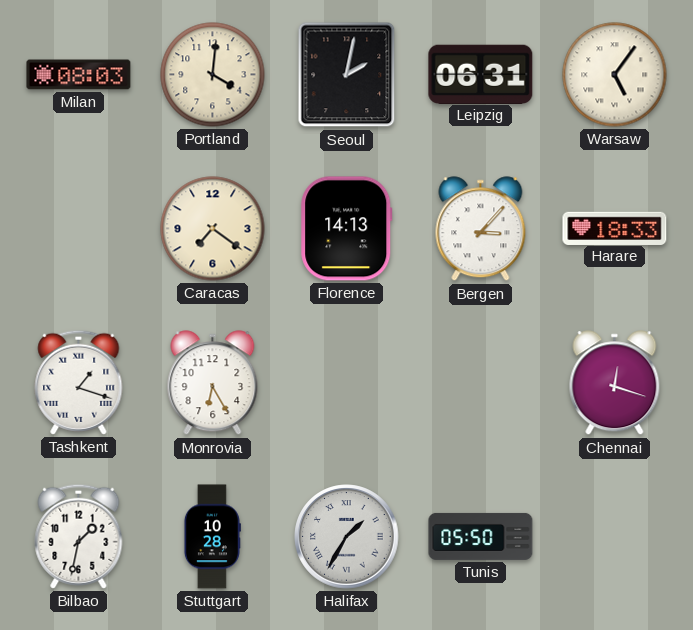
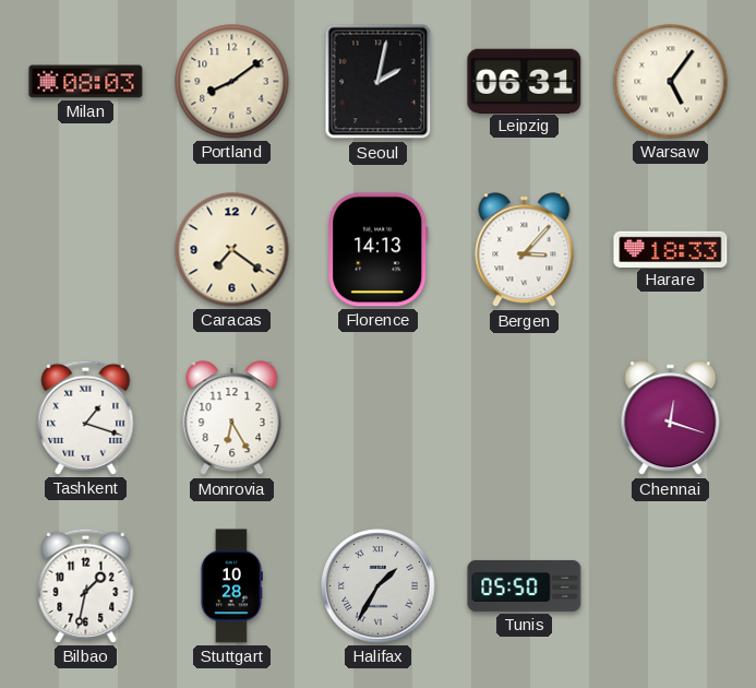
Portland: 4:01 -> 8:09 (232, 82)
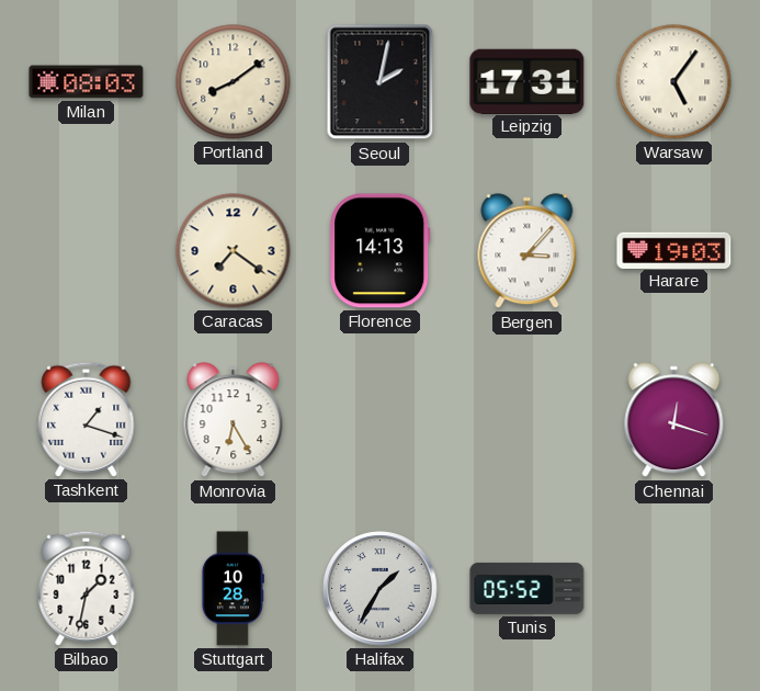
Leipzig: 06:31 -> 17:31 (528, 81)
Harare: 18:33 -> 19:03 (674, 250)
Tunis: 05:50 -> 05:52 (528, 588)
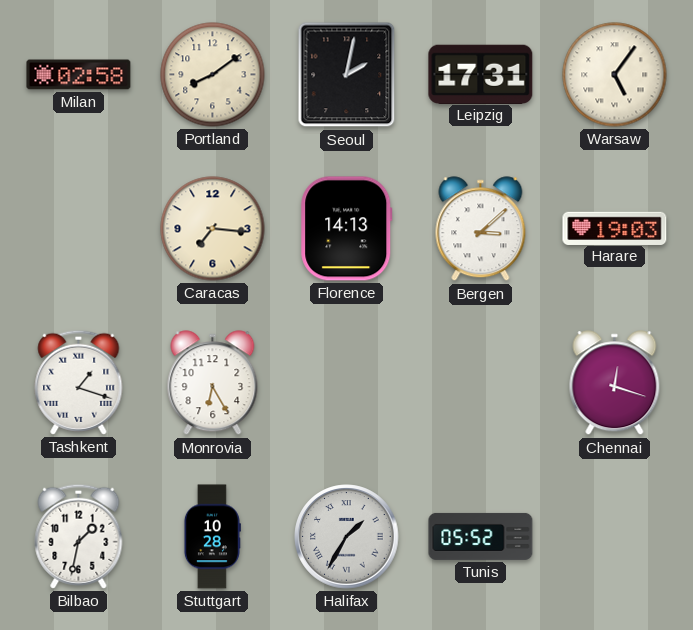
Milan: 08:03 -> 02:58 (79, 75)
Caracas: 7:21 -> 7:16 (213, 229)
Bergen: 3:07 -> 3:08 (481, 229)
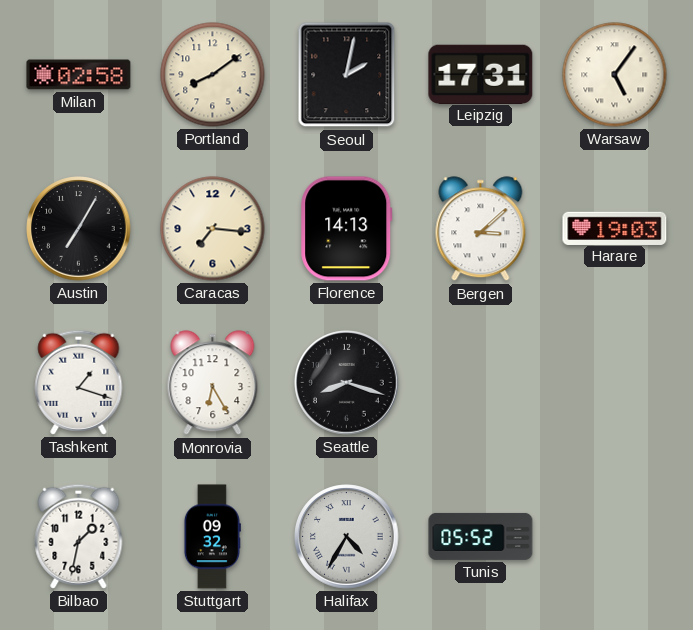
Austin: none -> 7:05 (79, 229)
Seattle: none -> 8:18 (347, 383)
Chennai: 12:18 -> none (615, 383)
Stuttgart: 10:28 -> 09:32 (212, 537)
Halifax: 1:35 -> 4:35 (347, 537)
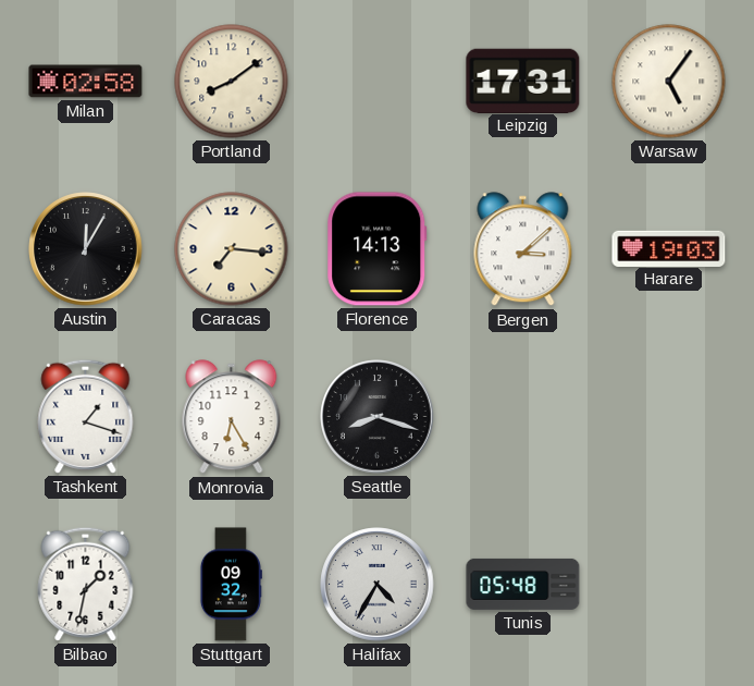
Seoul: 2:02 -> none (347, 75)
Austin: 7:05 -> 12:05 (86, 249)
Tunis: 05:52 -> 05:48 (523, 584)
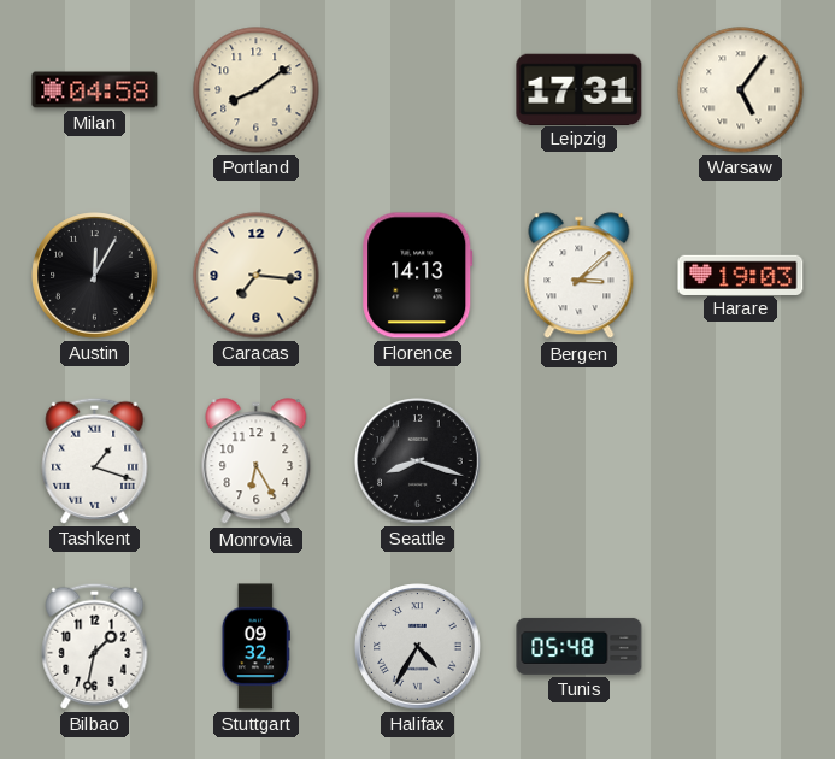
Milan: 02:58 -> 04:58 (95, 90)
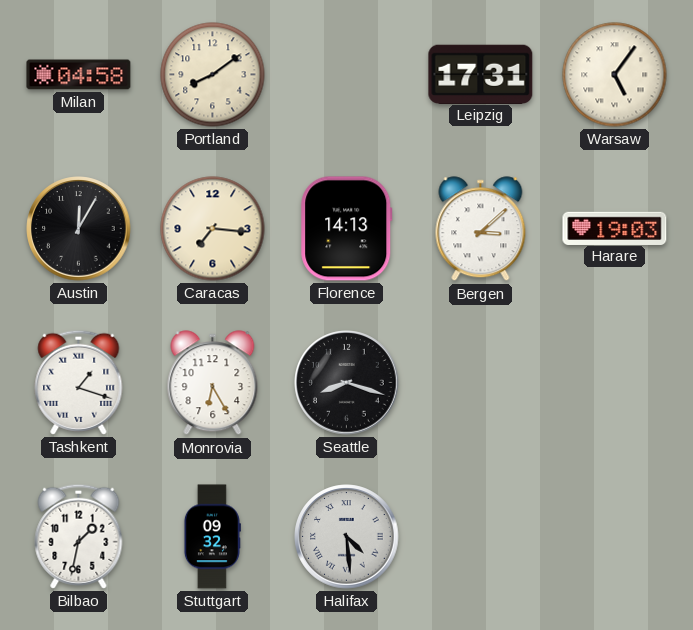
Halifax: 4:35 -> 4:29 (347, 537)
Tunis: 05:48 -> none (580, 646)
